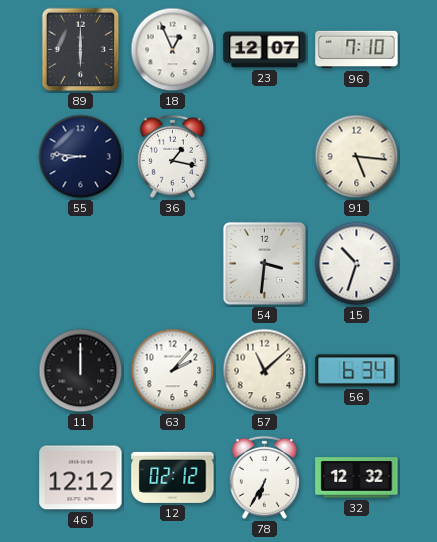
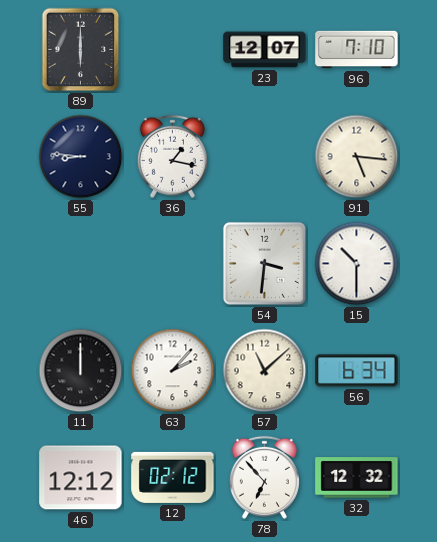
18: 12:56 -> none (173, 50)
15: 10:33 -> 10:30 (357, 264)
78: 6:35 -> 6:53 (264, 477)
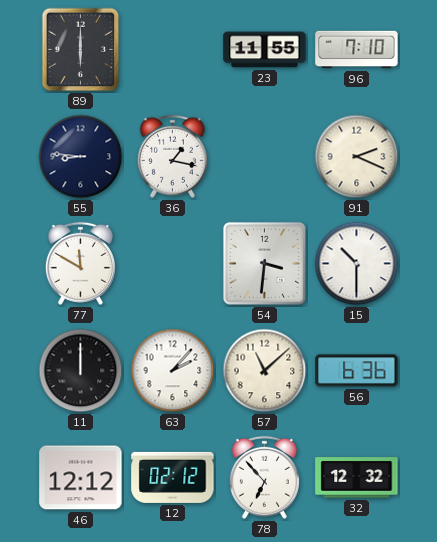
23: 12:07 -> 11:55 (265, 50)
91: 5:16 -> 2:19 (357, 157)
77: none -> 11:50 (80, 263)
56: 6:34 -> 6:36 (357, 371)
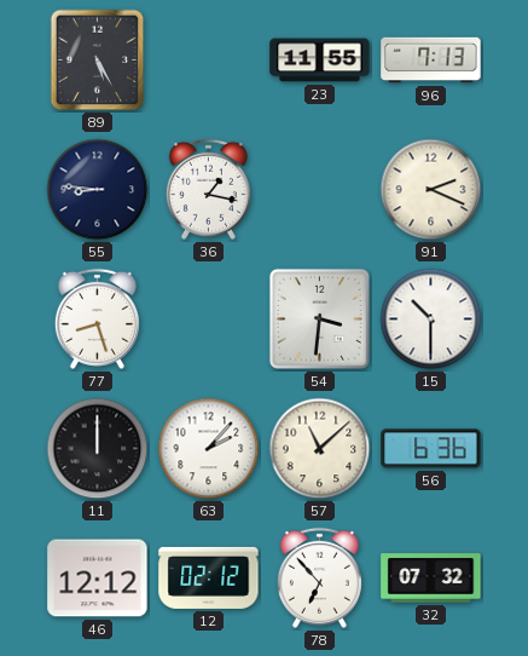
89: 6:00 -> 5:25 (98, 61)
96: 7:10 -> 7:13 (431, 61)
77: 11:50 -> 8:27 (97, 318)
32: 12:32 -> 07:32 (431, 579)
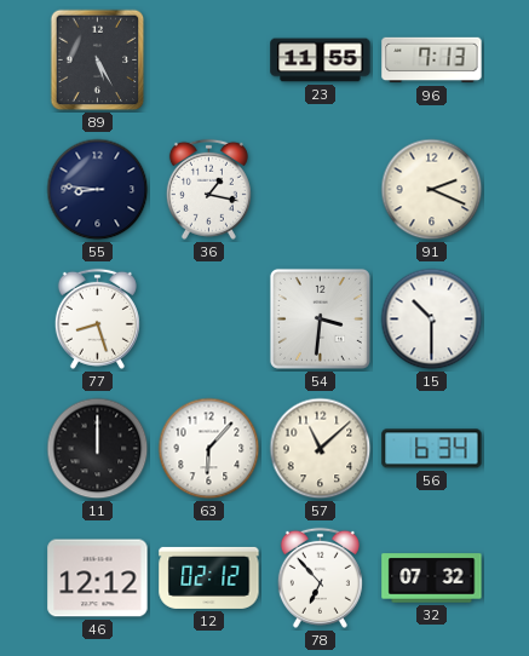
63: 2:07 -> 6:07 (209, 449)
56: 6:36 -> 6:34 (432, 449)
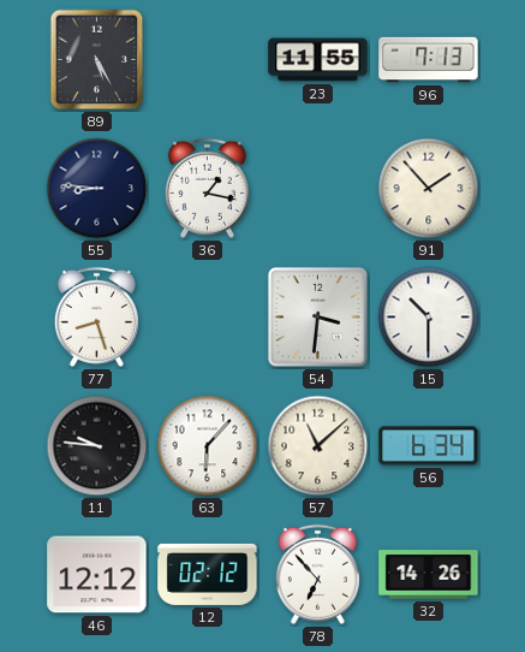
91: 2:19 -> 1:53 (429, 189)
11: 12:00 -> 9:46 (97, 446)
32: 07:32 -> 14:26 (429, 575)
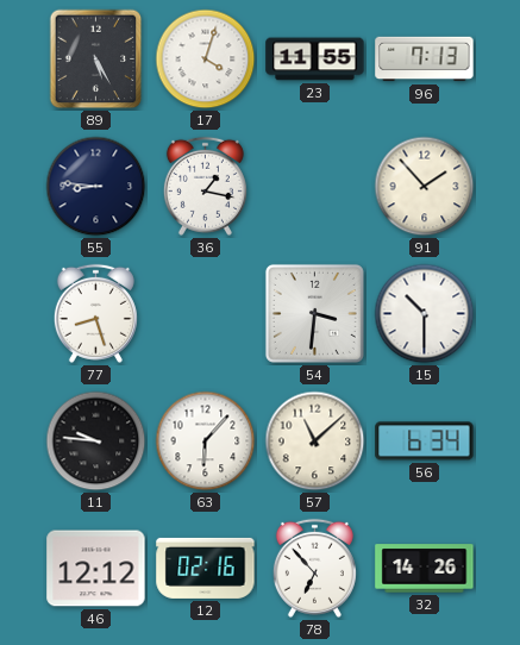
17: none -> 4:03 (206, 60)
12: 02:12 -> 02:16 (206, 568)
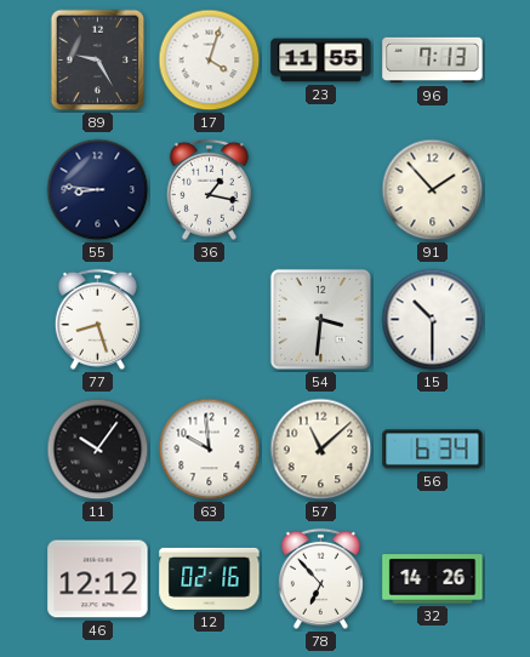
89: 5:25 -> 9:25 (98, 61)
11: 9:46 -> 10:06 (98, 450)
63: 6:07 -> 9:59 (210, 450)
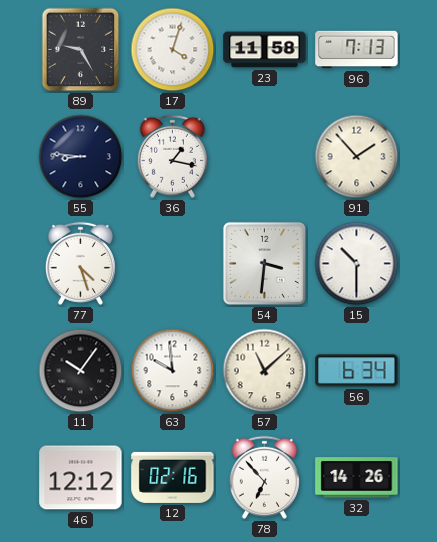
23: 11:55 -> 11:58 (265, 50)
77: 8:27 -> 4:27 (80, 263)
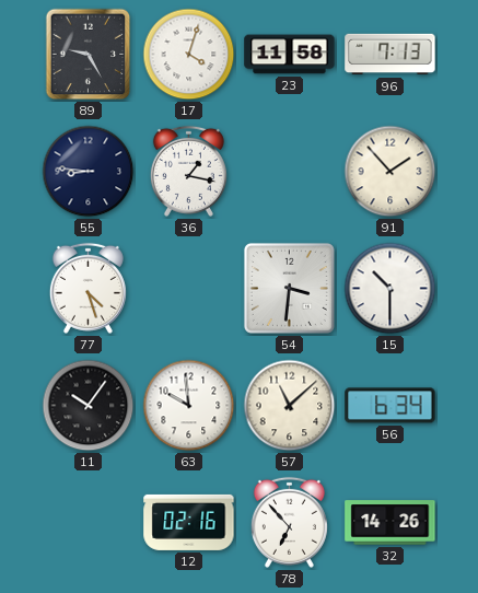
46: 12:12 -> none (81, 478)
